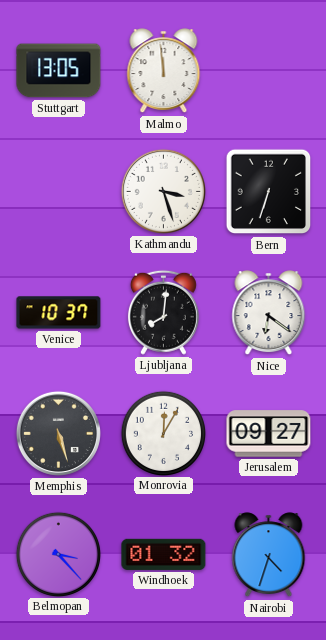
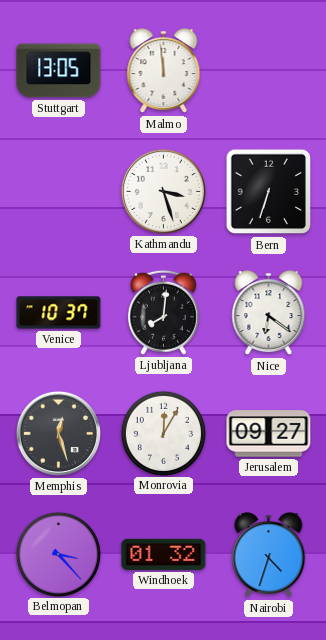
Memphis: 5:27 -> 12:27 (58, 433)
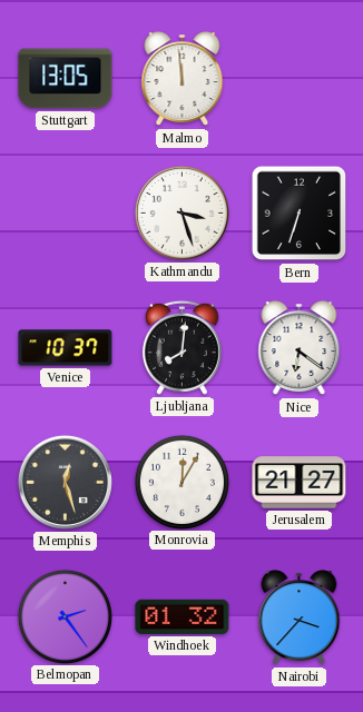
Jerusalem: 09:27 -> 21:27 (300, 483)
Belmopan: 3:23 -> 2:24 (65, 616)
Nairobi: 4:33 -> 3:37 (300, 617)
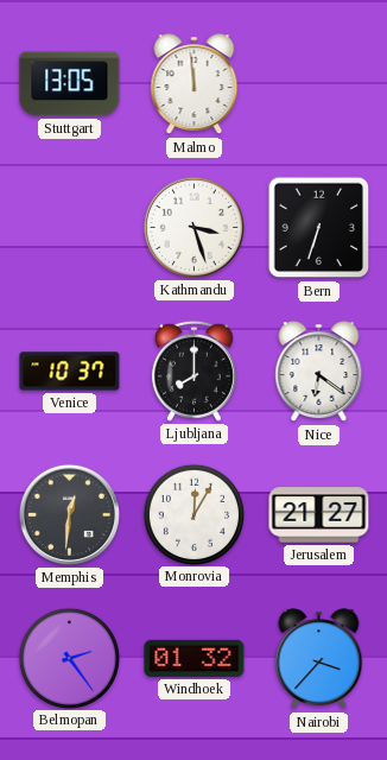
Ljubljana: 8:01 -> 8:00 (193, 370)
Memphis: 12:27 -> 12:31 (69, 514)
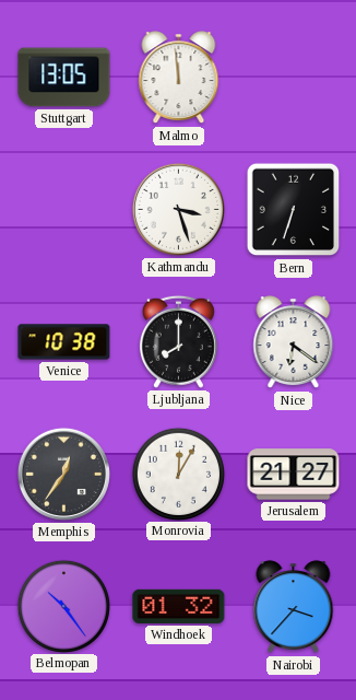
Venice: 10:37 -> 10:38 (64, 342)
Memphis: 12:31 -> 12:36 (63, 474)
Belmopan: 2:24 -> 10:24 (63, 606)
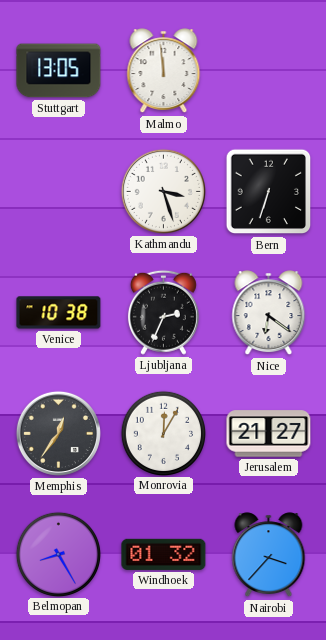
Ljubljana: 8:00 -> 2:34 (163, 312)
Belmopan: 10:24 -> 8:25 (58, 554)
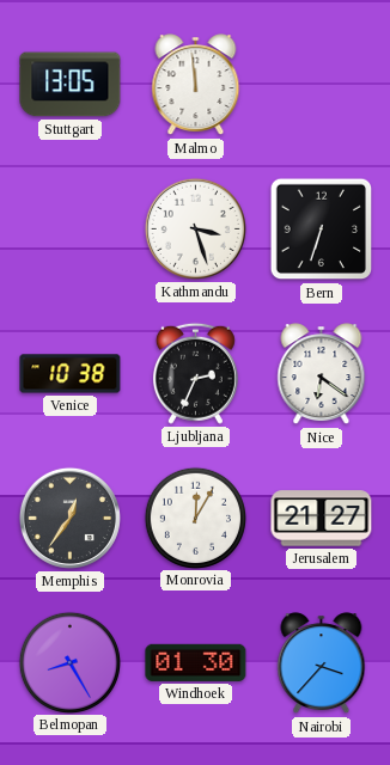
Windhoek: 01:32 -> 01:30 (196, 662)
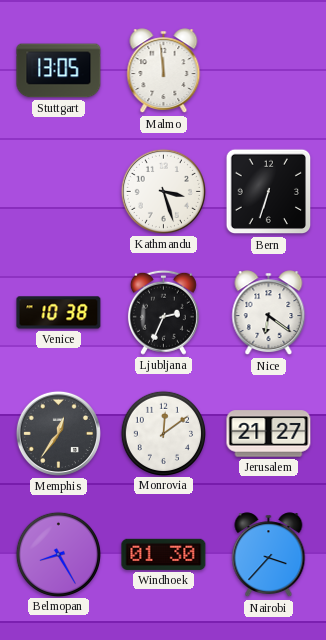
Monrovia: 12:05 -> 12:09 (163, 433)
